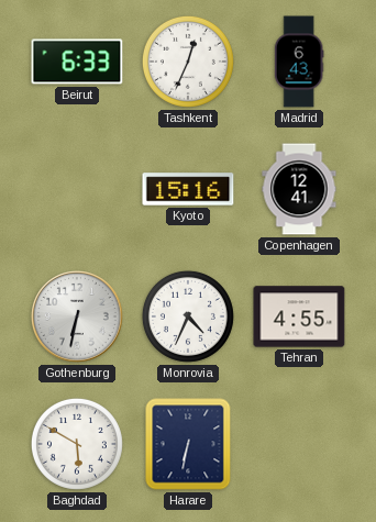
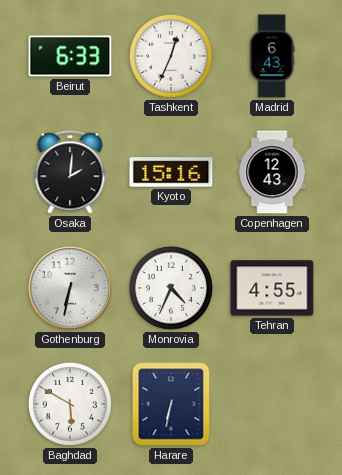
Osaka: none -> 2:01 (70, 172)
Copenhagen: 12:41 -> 12:43 (272, 172)
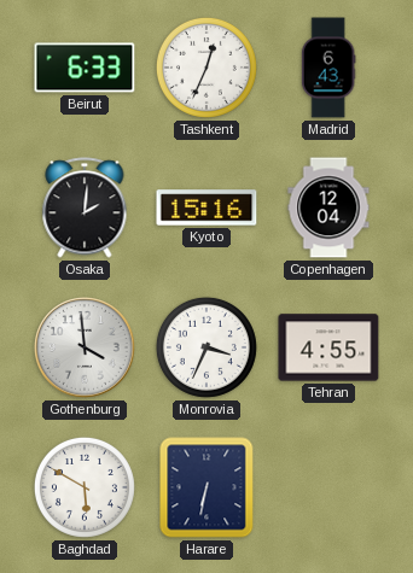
Copenhagen: 12:43 -> 12:04 (328, 207)
Gothenburg: 6:32 -> 3:59 (86, 349)
Monrovia: 4:34 -> 3:34 (206, 347)
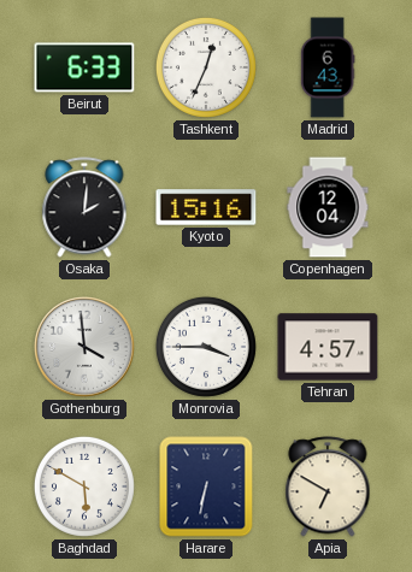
Monrovia: 3:34 -> 3:45 (206, 347)
Tehran: 4:55 -> 4:57 (328, 347)
Apia: none -> 6:50 (328, 487)
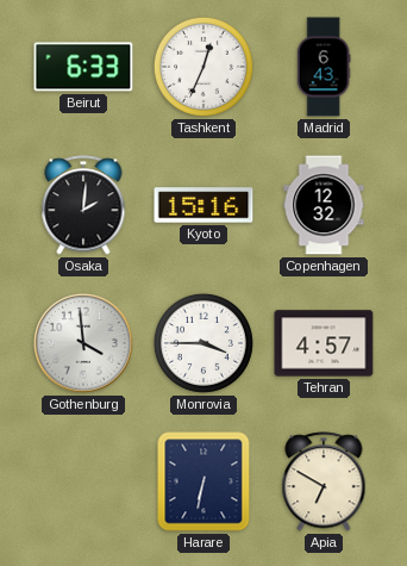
Copenhagen: 12:04 -> 12:32 (324, 205)
Baghdad: 5:50 -> none (84, 487)
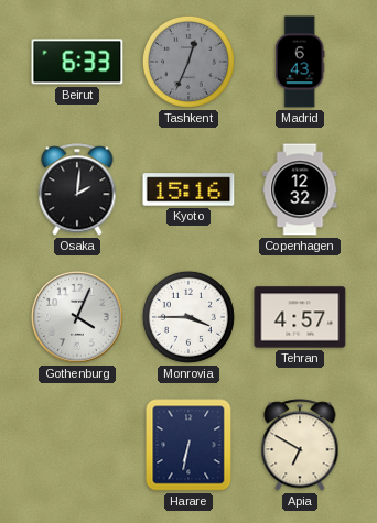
Tashkent dial: white -> grey (188, 62)
Gothenburg: 3:59 -> 4:04 (78, 318)
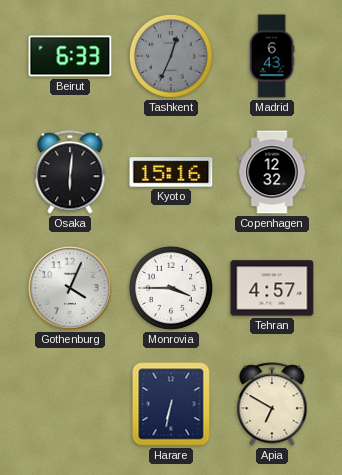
Osaka: 2:01 -> 6:01 (70, 172)
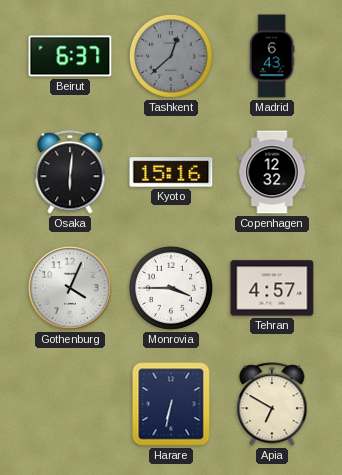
Beirut: 6:33 -> 6:37 (70, 56)
Tashkent: 12:34 -> 12:38 (171, 56)
